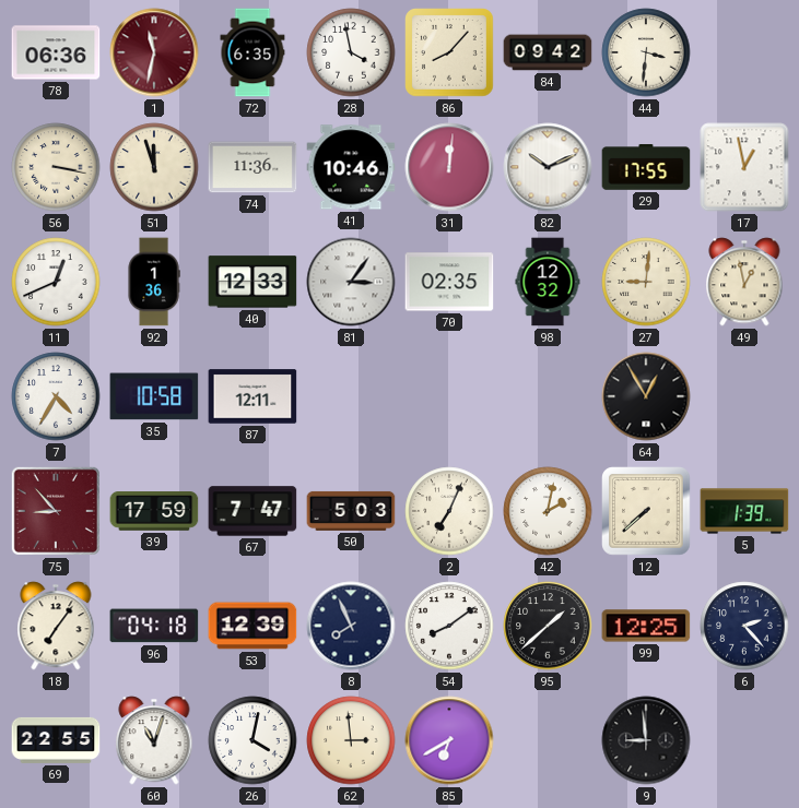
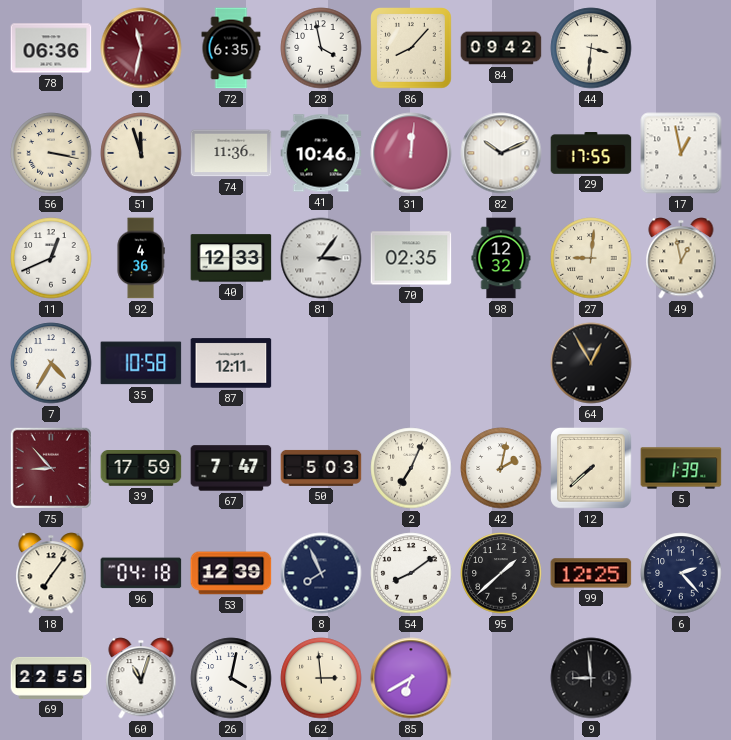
92: 1:36 -> 4:36 (141, 258)
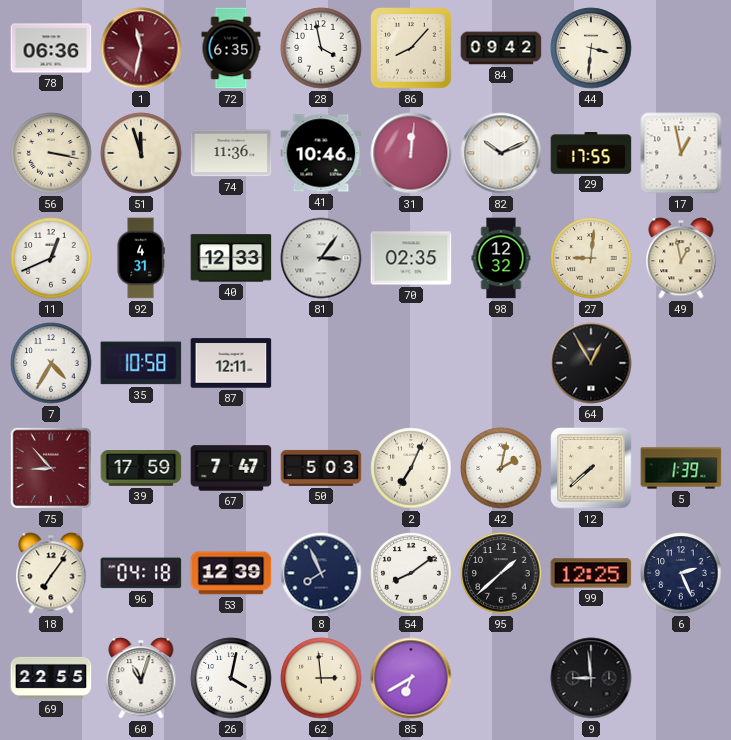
92: 4:36 -> 4:31 (141, 258)
6: 2:23 -> 2:26 (681, 573)
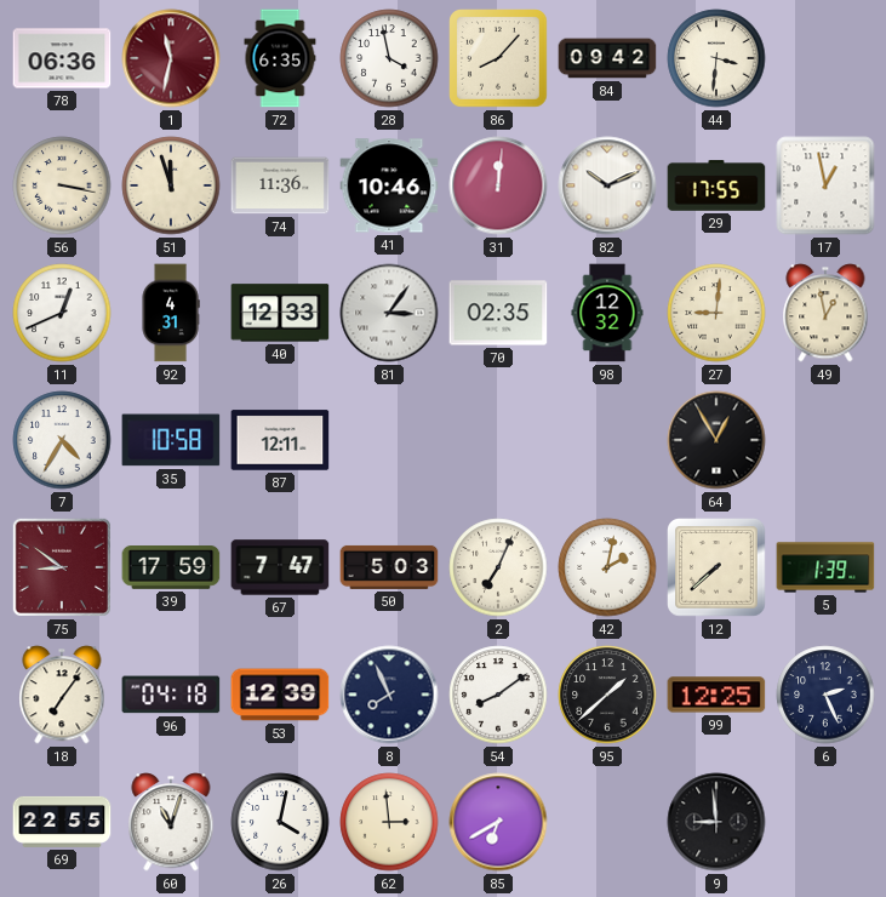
75: 8:53 -> 8:51 (62, 567)
